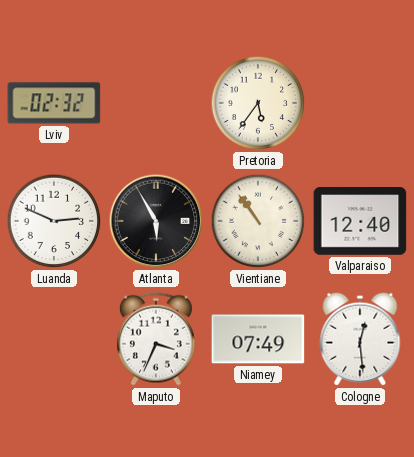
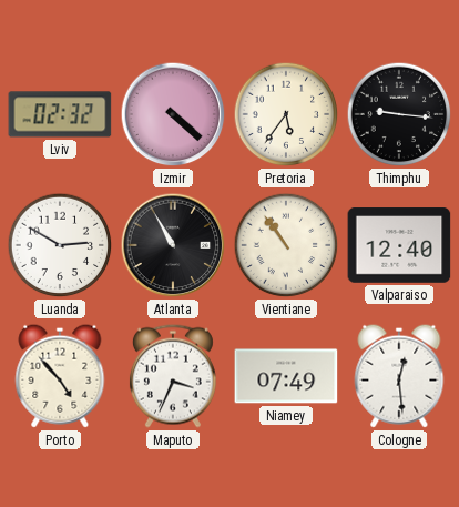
Izmir: none -> 4:22 (173, 114)
Thimphu: none -> 9:16 (399, 114)
Luanda: 2:49 -> 2:50 (60, 245)
Atlanta: 5:55 -> 10:55 (173, 245)
Porto: none -> 4:53 (60, 376)
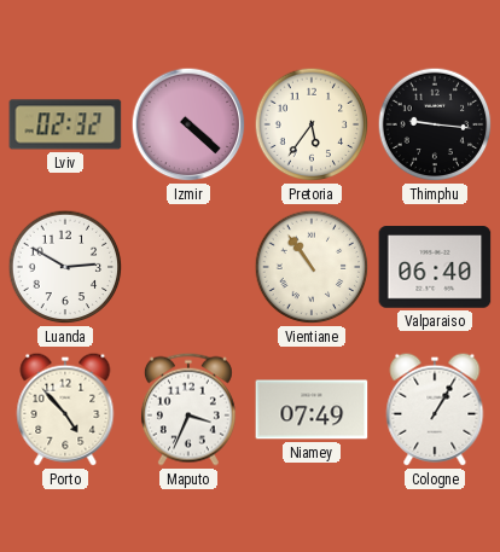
Atlanta: 10:55 -> none (173, 245)
Valparaiso: 12:40 -> 06:40 (435, 267)
Cologne: 12:29 -> 1:05 (435, 409)
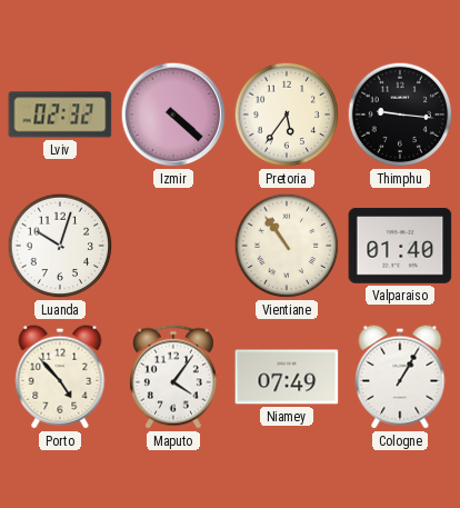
Luanda: 2:50 -> 10:03 (60, 246)
Valparaiso: 06:40 -> 01:40 (400, 246)
Maputo: 3:34 -> 4:06 (173, 377)
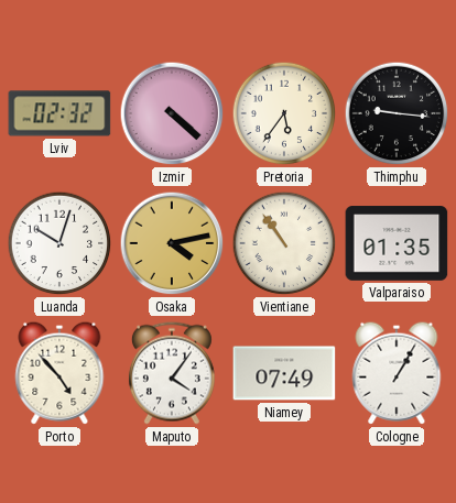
Osaka: none -> 4:13 (172, 243)
Valparaiso: 01:40 -> 01:35 (397, 243)
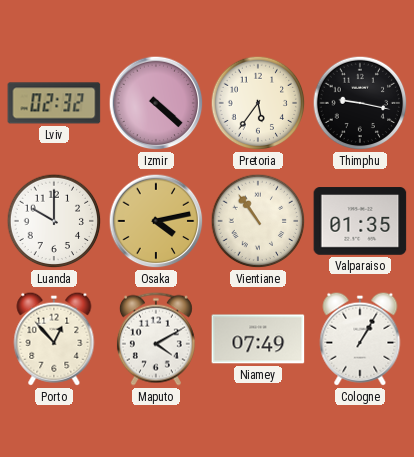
Thimphu: 9:16 -> 9:17 (360, 103)
Luanda: 10:03 -> 10:00 (54, 221)
Porto: 4:53 -> 12:53 (54, 339)
Maputo: 4:06 -> 4:10 (156, 339)
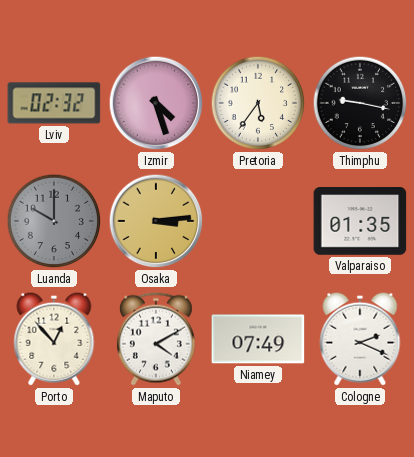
Izmir: 4:22 -> 4:27 (156, 103)
Luanda dial: white -> grey (54, 221)
Osaka: 4:13 -> 3:14 (156, 221)
Vientiane: 10:54 -> none (258, 221)
Cologne: 1:05 -> 2:19 (360, 339)
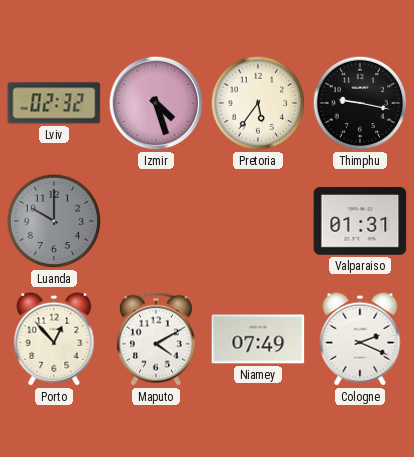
Osaka: 3:14 -> none (156, 221)
Valparaiso: 01:35 -> 01:31 (360, 221)
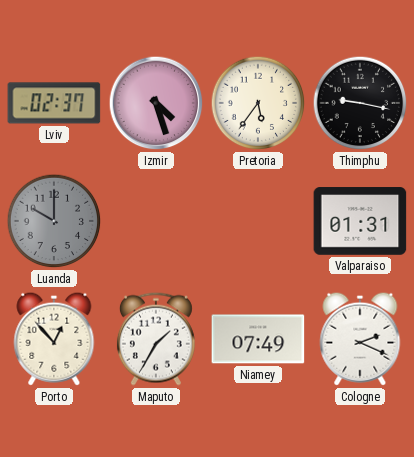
Lviv: 02:32 -> 02:37 (54, 103)
Maputo: 4:10 -> 1:35 (156, 339)
